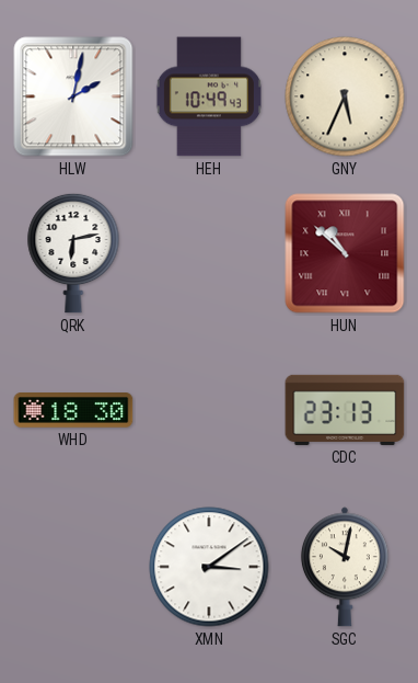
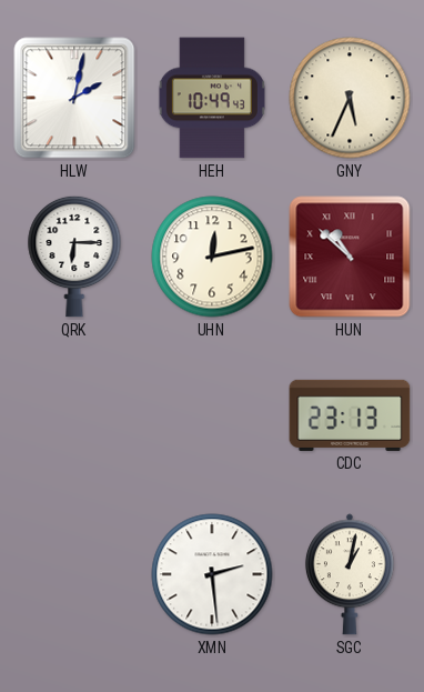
QRK: 6:13 -> 6:15 (74, 257)
UHN: none -> 12:13 (212, 257)
WHD: 18:30 -> none (73, 410)
XMN: 3:09 -> 2:29 (212, 574)
SGC: 10:02 -> 1:02 (350, 574)
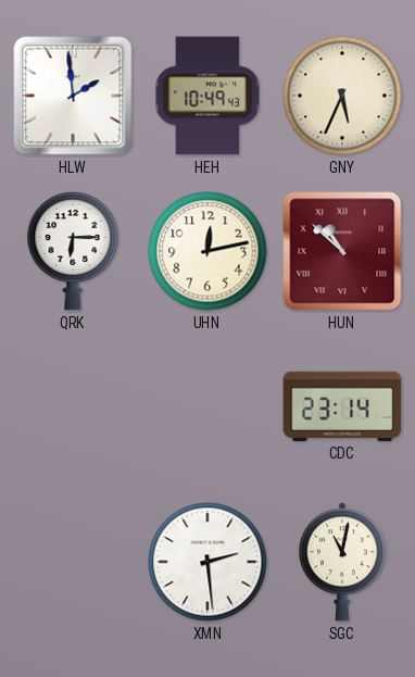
HLW: 2:02 -> 1:59 (73, 96)
CDC: 23:13 -> 23:14 (342, 406)
SGC: 1:02 -> 11:02 (342, 562)
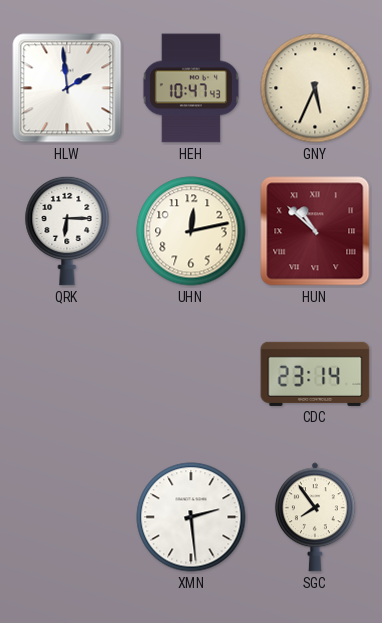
HEH: 10:49 -> 10:47 (191, 88)
SGC: 11:02 -> 7:54 (315, 517)
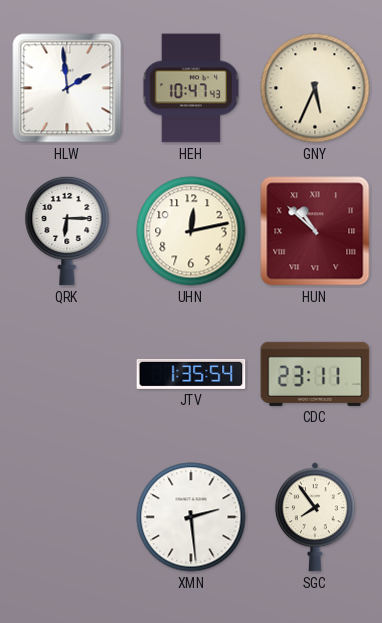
JTV: none -> 1:35 (191, 374)
CDC: 23:14 -> 23:11 (315, 374)
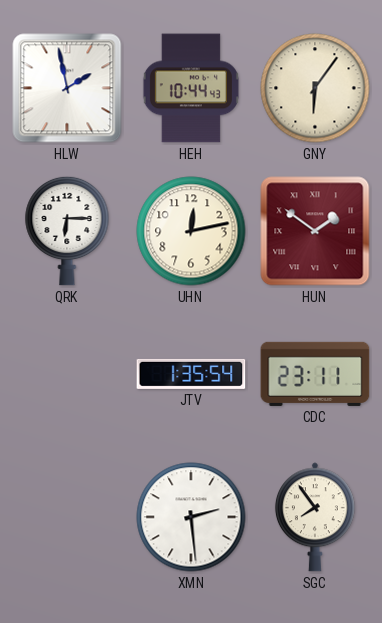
HLW: 1:59 -> 1:58 (67, 88)
HEH: 10:47 -> 10:44 (191, 88)
GNY: 5:34 -> 6:06 (315, 88)
HUN: 10:52 -> 1:51 (315, 231)
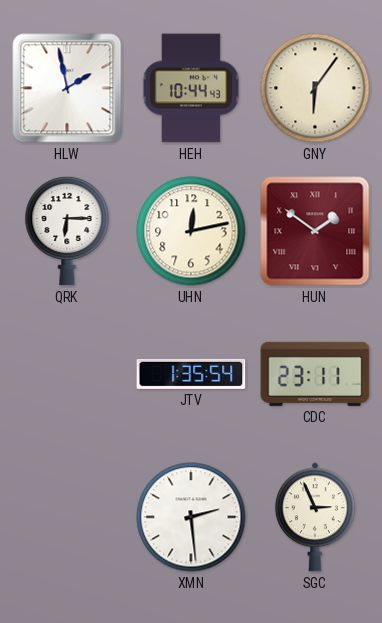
SGC: 7:54 -> 2:56 (315, 517)
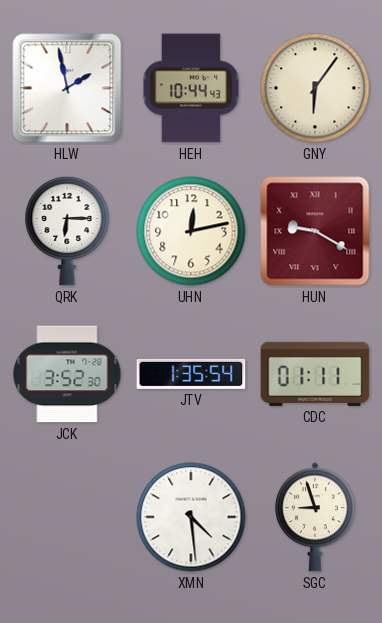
HUN: 1:51 -> 9:20 (315, 231)
JCK: none -> 3:52 (67, 374)
CDC: 23:11 -> 01:11 (315, 374)
XMN: 2:29 -> 4:29 (191, 517)
SGC: 2:56 -> 8:57 (315, 517)
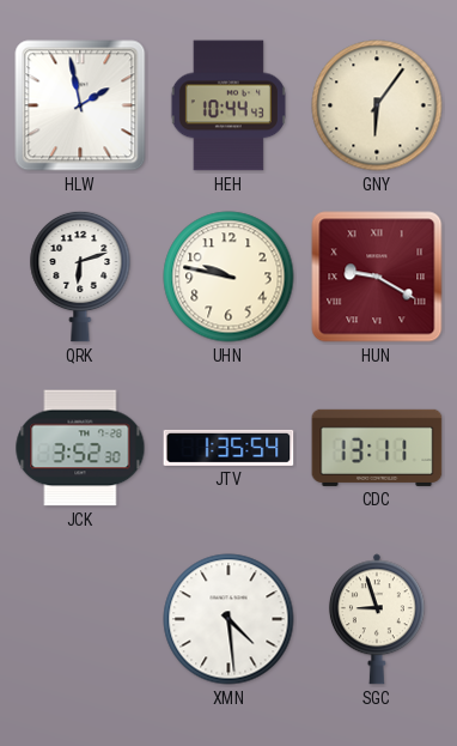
QRK: 6:15 -> 6:12 (80, 277)
UHN: 12:13 -> 9:47 (228, 277)
CDC: 01:11 -> 13:11 (377, 448)
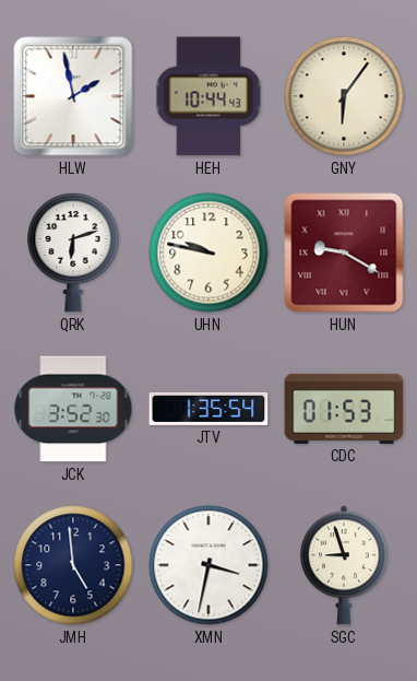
CDC: 13:11 -> 01:53 (344, 409)
JMH: none -> 4:59 (73, 565)
XMN: 4:29 -> 3:32 (208, 565)
